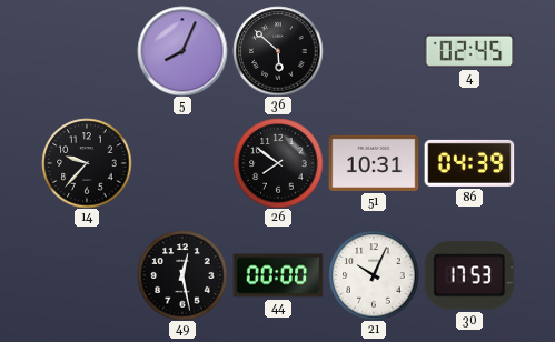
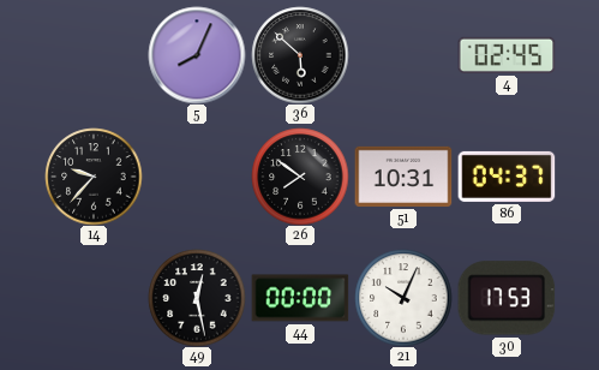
86: 04:39 -> 04:37 (507, 177)
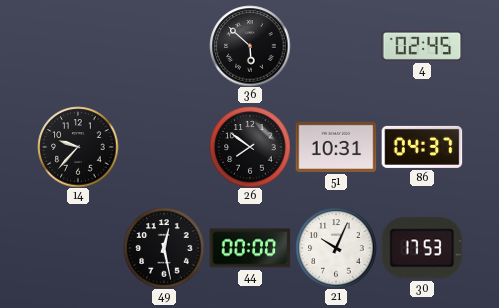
5: 8:04 -> none (197, 55)
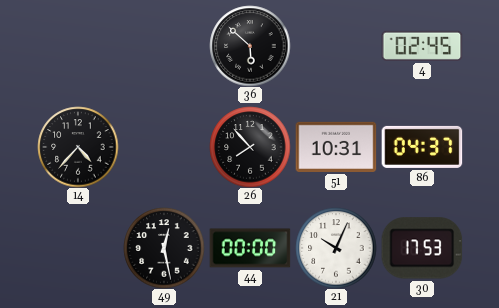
14: 9:37 -> 4:37 (78, 147)
26: 7:51 -> 7:53 (250, 147)
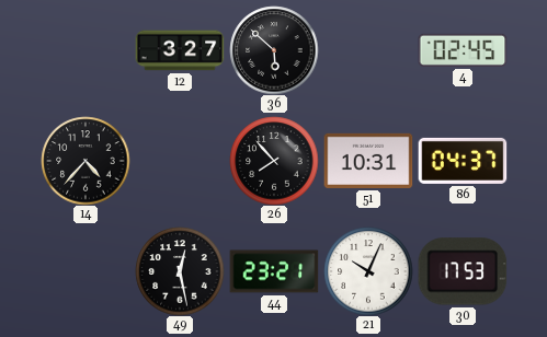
12: none -> 3:27 (180, 50)
44: 00:00 -> 23:21 (274, 271)
